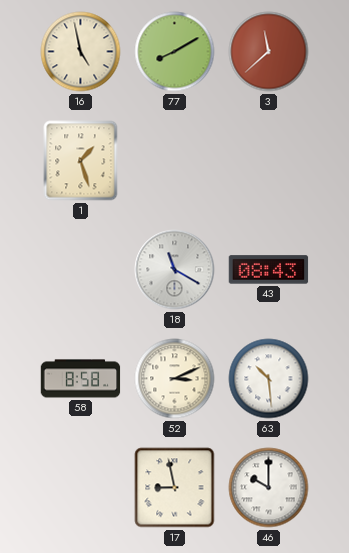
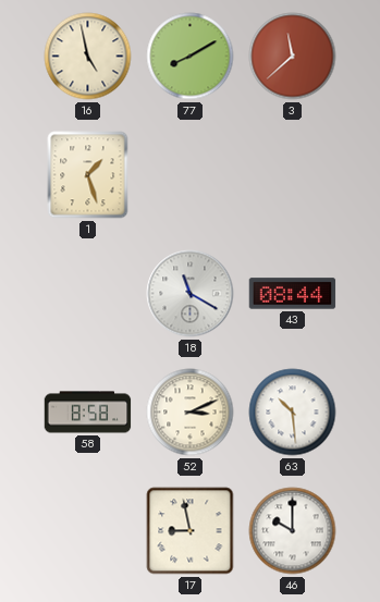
43: 08:43 -> 08:44 (293, 294)
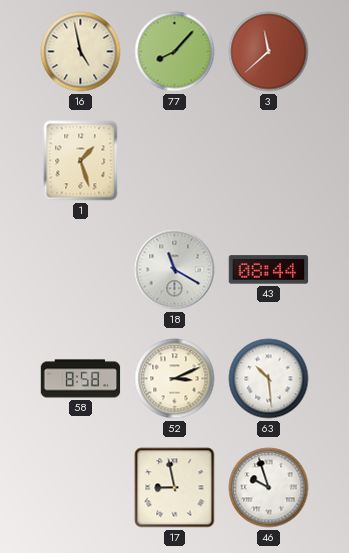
77: 8:10 -> 8:07 (175, 52)
46: 10:00 -> 9:57 (269, 488)
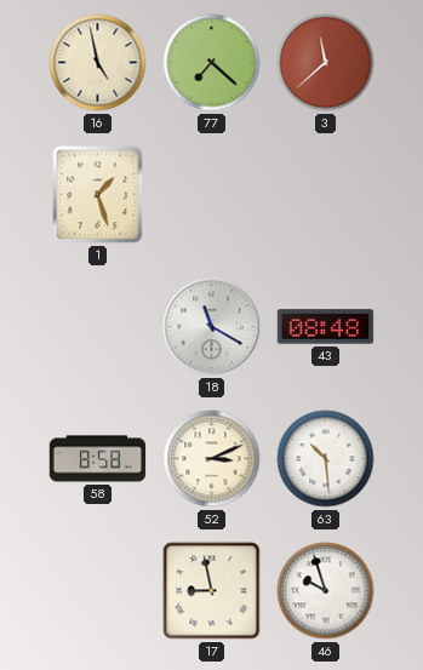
77: 8:07 -> 7:22 (212, 63)
43: 08:44 -> 08:48 (326, 327)
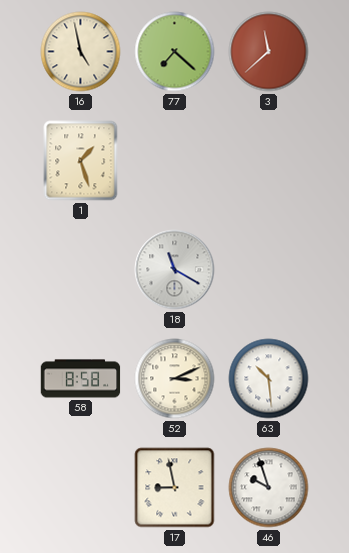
43: 08:48 -> none (326, 327)
